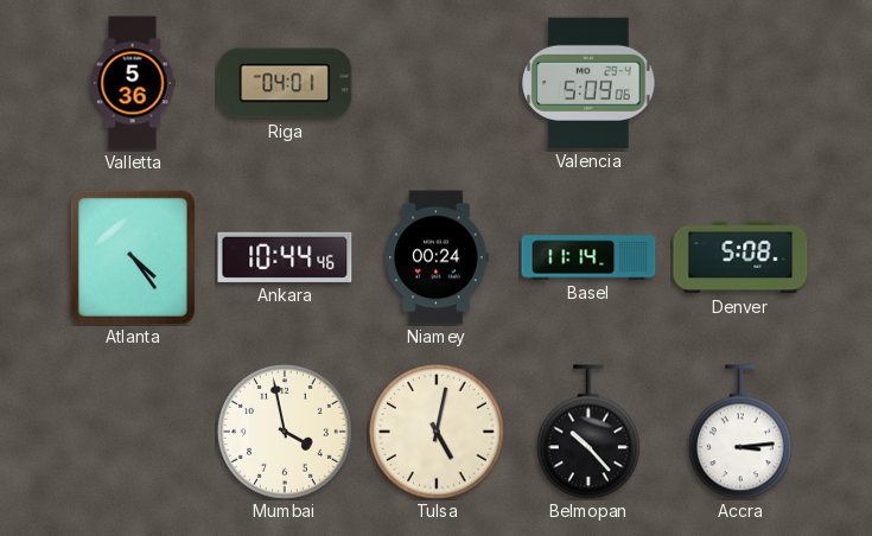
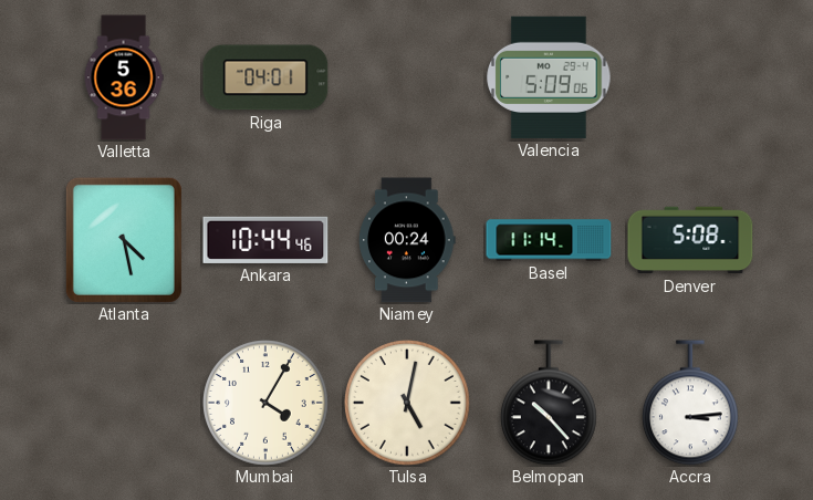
Atlanta: 4:24 -> 4:28 (124, 240)
Mumbai: 3:58 -> 4:05 (267, 404)
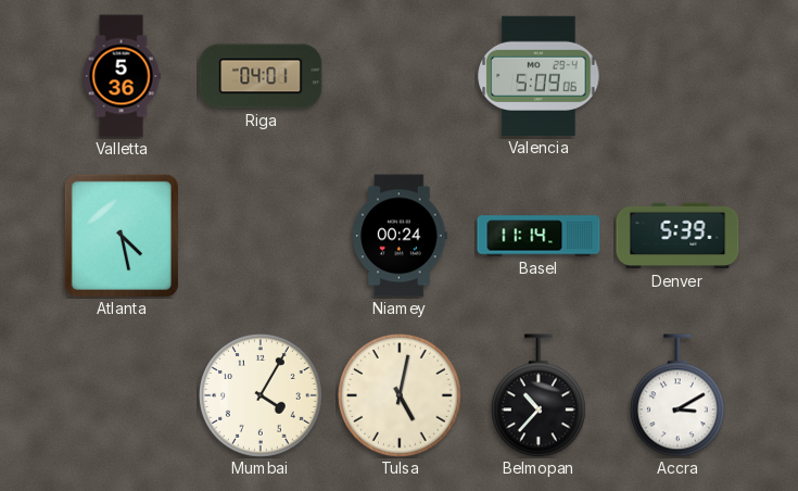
Ankara: 10:44 -> none (265, 240)
Denver: 5:08 -> 5:39 (677, 236)
Belmopan: 10:23 -> 10:37 (539, 395)
Accra: 3:14 -> 3:10 (677, 395)
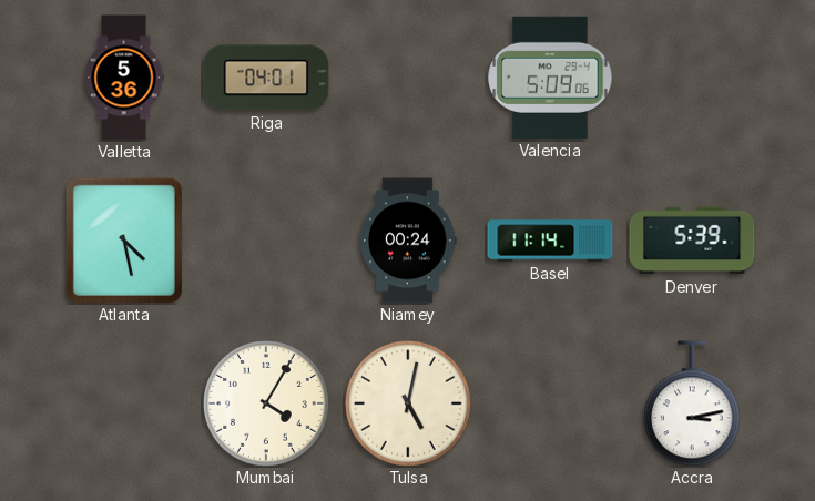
Belmopan: 10:37 -> none (539, 395)
Accra: 3:10 -> 3:13 (692, 403)
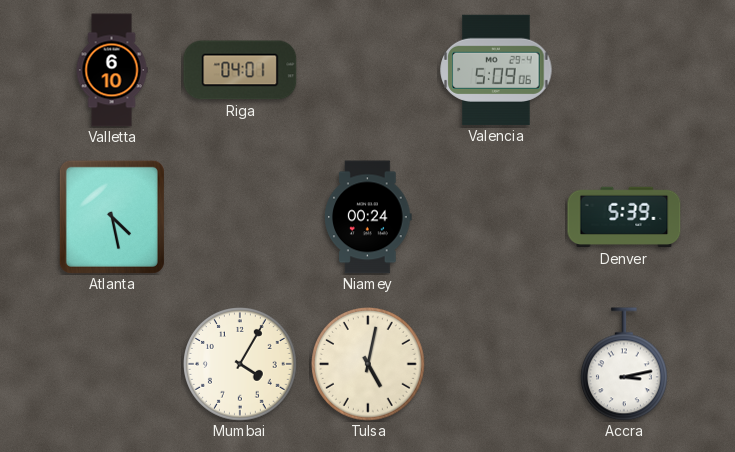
Valletta: 5:36 -> 6:10 (112, 70)
Basel: 11:14 -> none (550, 241)
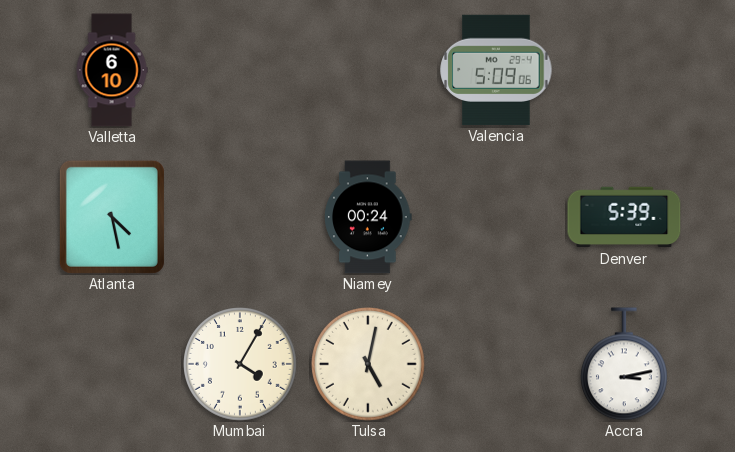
Riga: 04:01 -> none (240, 70)
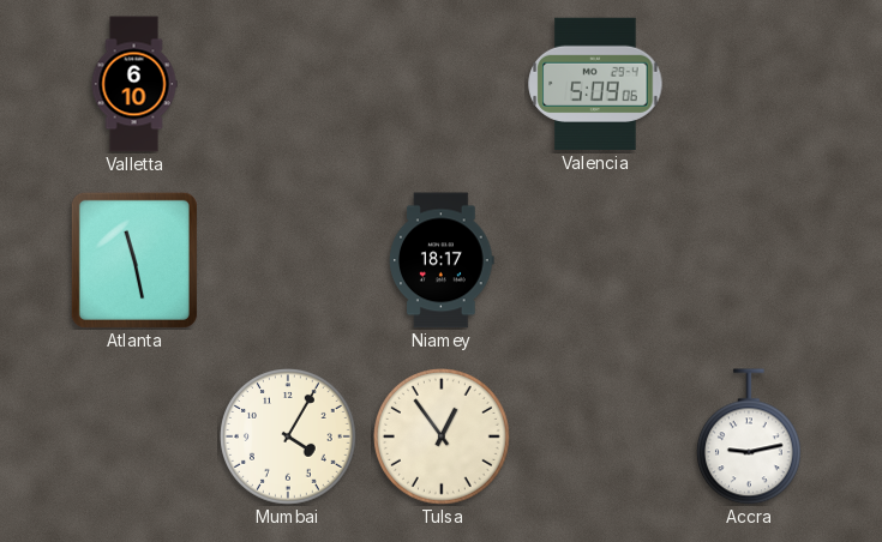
Atlanta: 4:28 -> 11:28 (134, 260)
Niamey: 00:24 -> 18:17 (442, 260)
Denver: 5:39 -> none (624, 217)
Tulsa: 5:02 -> 12:54 (443, 438)
Accra: 3:13 -> 9:13 (749, 436)
